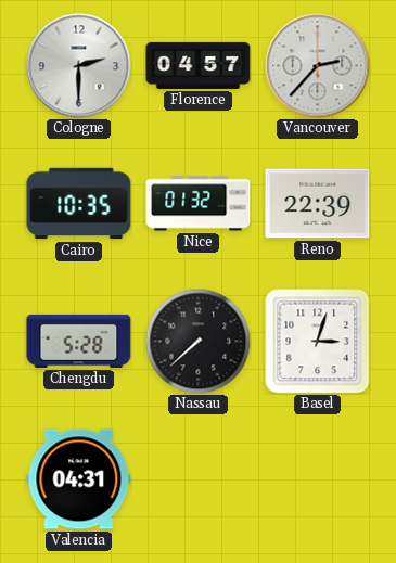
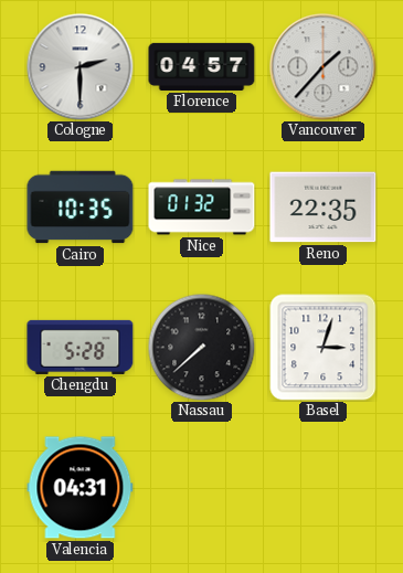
Vancouver: 2:37 -> 1:37 (324, 67)
Reno: 22:39 -> 22:35 (324, 208)
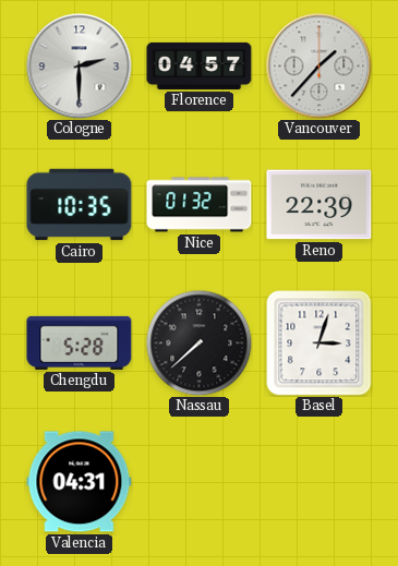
Reno: 22:35 -> 22:39 (319, 205)
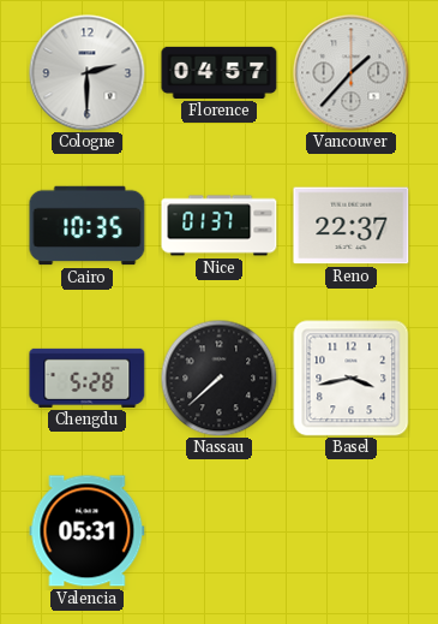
Nice: 01:32 -> 01:37 (220, 226)
Reno: 22:39 -> 22:37 (352, 226)
Basel: 3:03 -> 3:43 (352, 379)
Valencia: 04:31 -> 05:31 (88, 531)
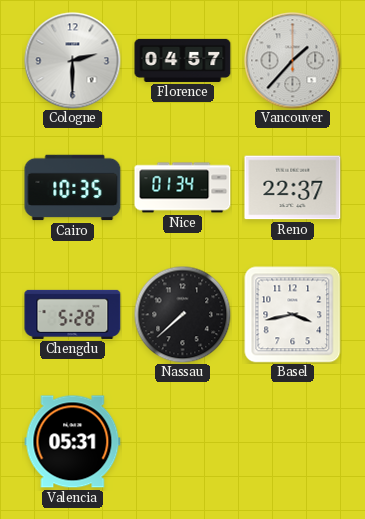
Nice: 01:37 -> 01:34 (183, 188)
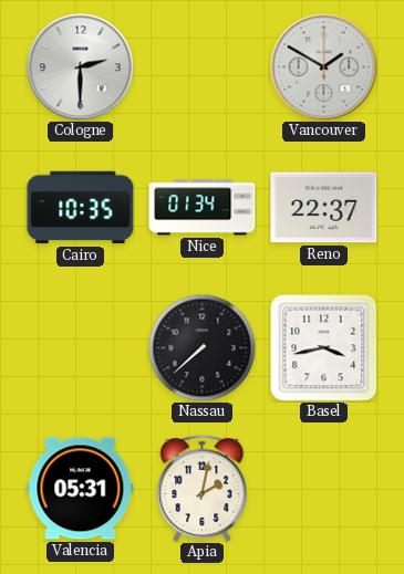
Florence: 04:57 -> none (183, 60)
Vancouver: 1:37 -> 1:50 (324, 67)
Chengdu: 5:28 -> none (73, 314)
Apia: none -> 2:02 (203, 488)
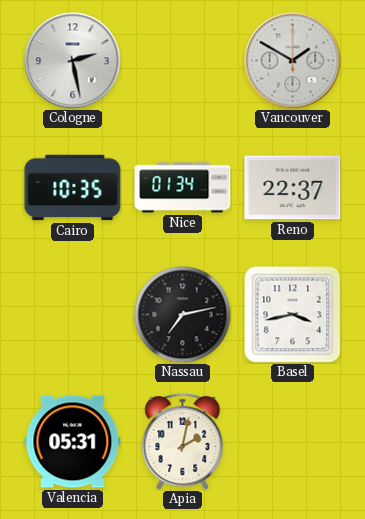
Cologne: 2:30 -> 2:28 (73, 61)
Nassau: 7:38 -> 7:13 (182, 314)
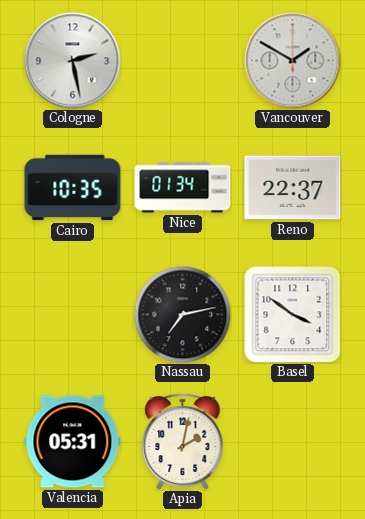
Basel: 3:43 -> 3:51 (293, 315)
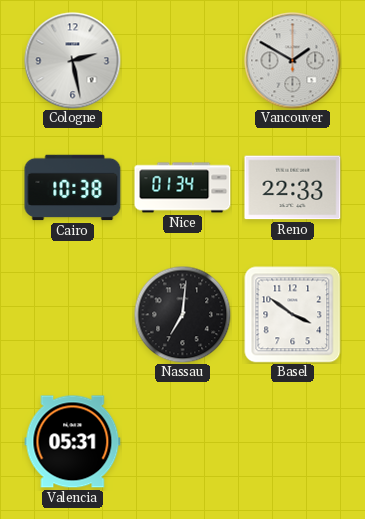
Cairo: 10:35 -> 10:38 (73, 188)
Reno: 22:37 -> 22:33 (293, 188)
Nassau: 7:13 -> 7:01 (182, 314)
Apia: 2:02 -> none (183, 441)
